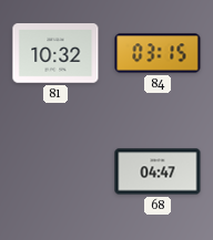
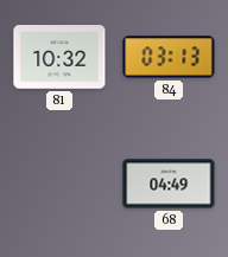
84: 03:15 -> 03:13 (169, 57)
68: 04:47 -> 04:49 (169, 184)
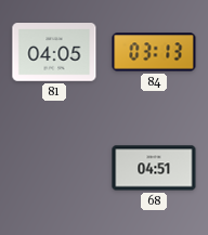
81: 10:32 -> 04:05 (54, 52)
68: 04:49 -> 04:51 (154, 168)
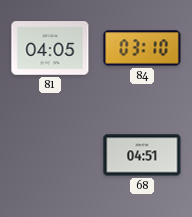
84: 03:13 -> 03:10 (142, 48)
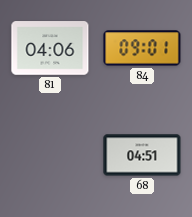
81: 04:05 -> 04:06 (50, 48)
84: 03:10 -> 09:01 (142, 48)
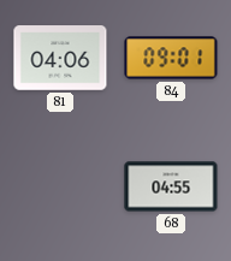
68: 04:51 -> 04:55 (171, 186)
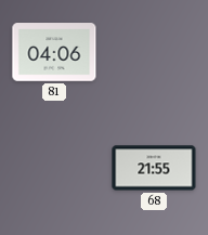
84: 09:01 -> none (171, 58)
68: 04:55 -> 21:55 (154, 168)
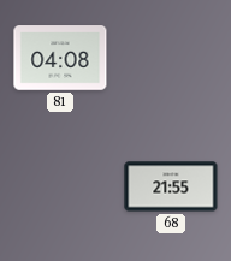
81: 04:06 -> 04:08 (60, 58)
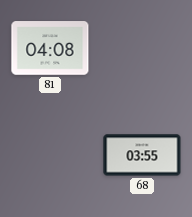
68: 21:55 -> 03:55 (142, 155)
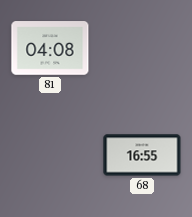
68: 03:55 -> 16:55 (142, 155)
